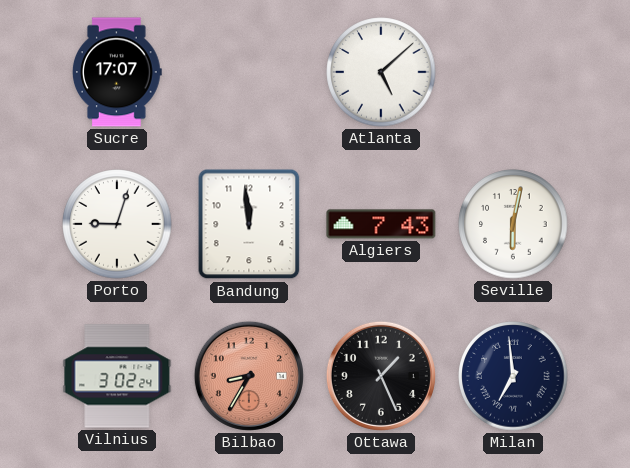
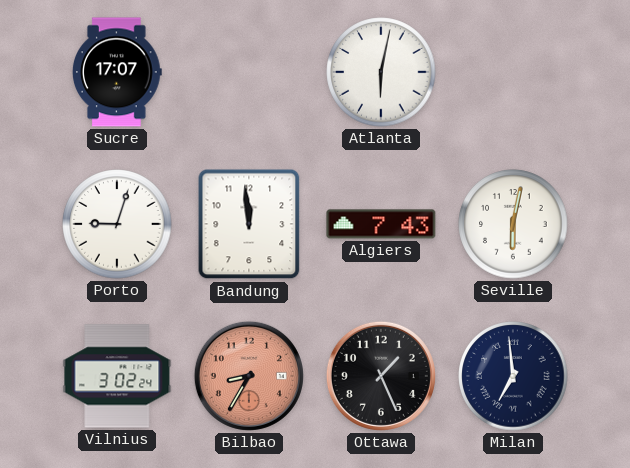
Atlanta: 5:08 -> 6:02 (381, 72)
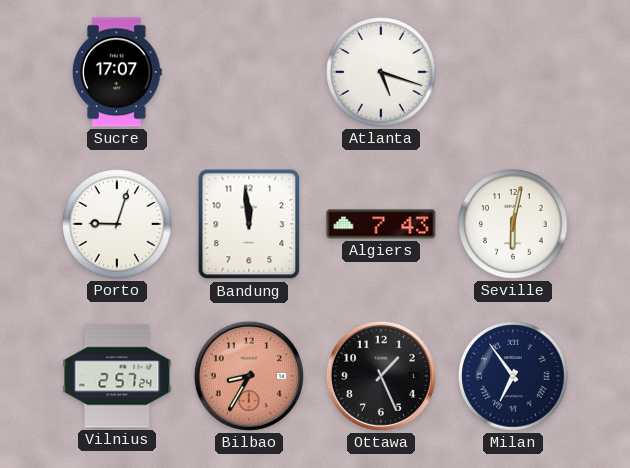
Atlanta: 6:02 -> 5:18 (381, 72)
Vilnius: 3:02 -> 2:57 (117, 376)
Milan: 6:59 -> 6:54 (513, 376)
